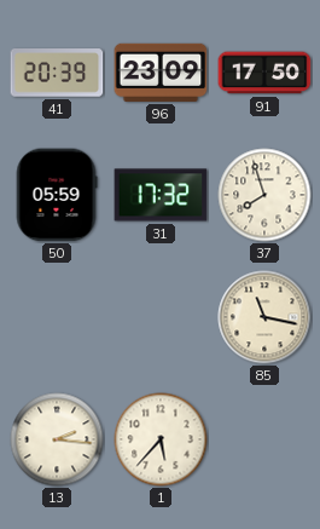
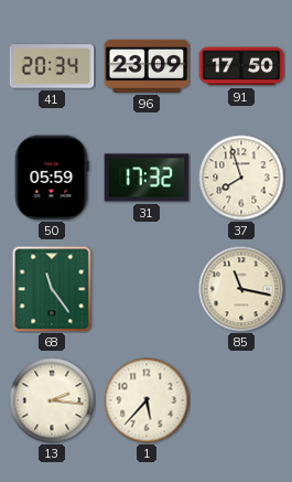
41: 20:39 -> 20:34 (52, 66)
68: none -> 11:24 (52, 289)
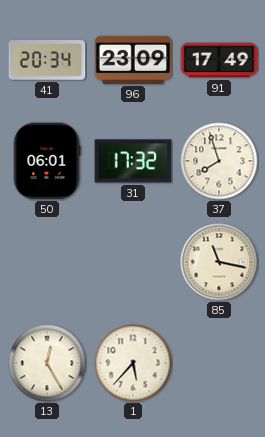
91: 17:50 -> 17:49 (219, 60)
50: 05:59 -> 06:01 (47, 161)
68: 11:24 -> none (52, 289)
13: 2:16 -> 12:25 (47, 363)
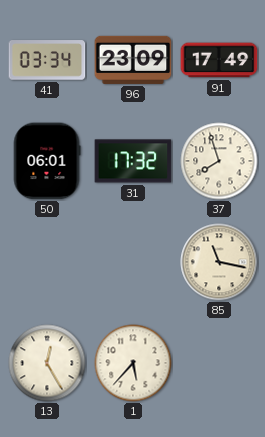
41: 20:34 -> 03:34 (47, 60)
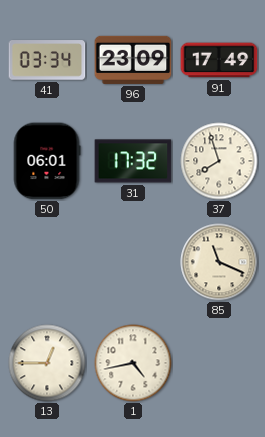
85: 11:17 -> 11:19 (219, 262)
13: 12:25 -> 12:45 (47, 363)
1: 5:37 -> 4:43 (133, 363)
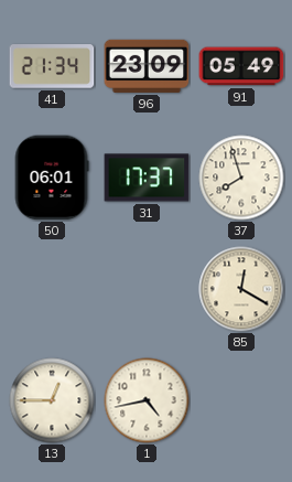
41: 03:34 -> 21:34 (52, 66)
91: 17:49 -> 05:49 (241, 66)
31: 17:32 -> 17:37 (147, 178)
85: 11:19 -> 12:20 (241, 289)
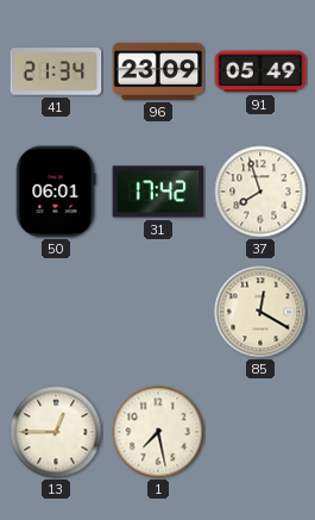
31: 17:37 -> 17:42 (158, 192)
1: 4:43 -> 7:28 (158, 432)
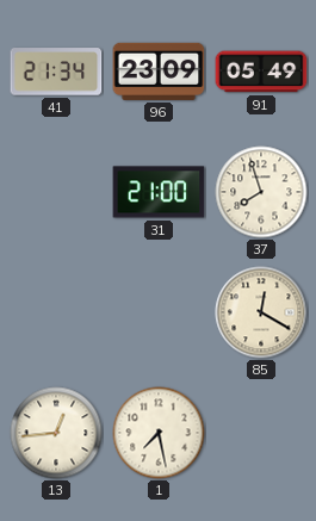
50: 06:01 -> none (56, 192)
31: 17:42 -> 21:00 (159, 192)
13: 12:45 -> 12:44 (56, 433)
